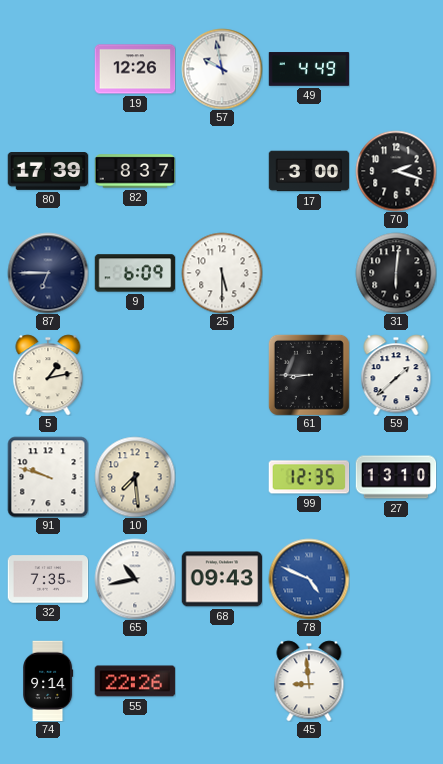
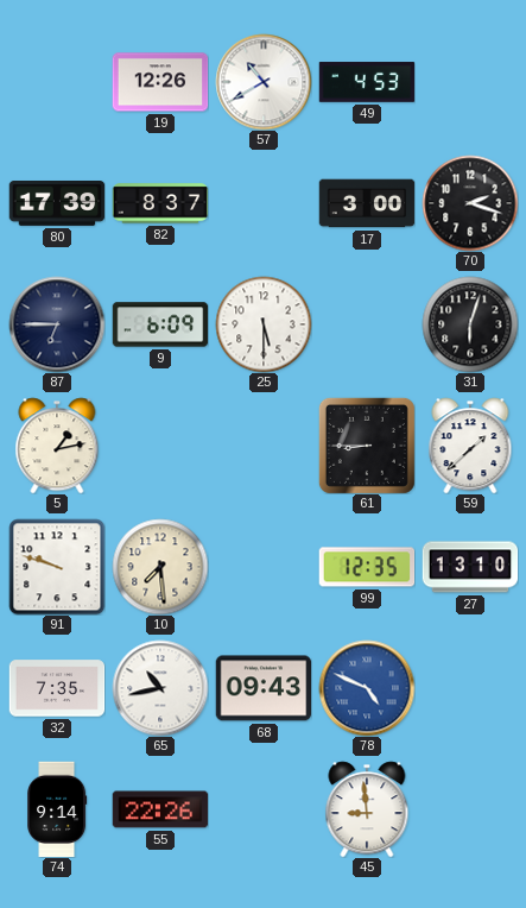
57: 9:58 -> 10:40 (264, 82)
49: 4:49 -> 4:53 (367, 82)
31: 6:01 -> 6:03 (470, 324)
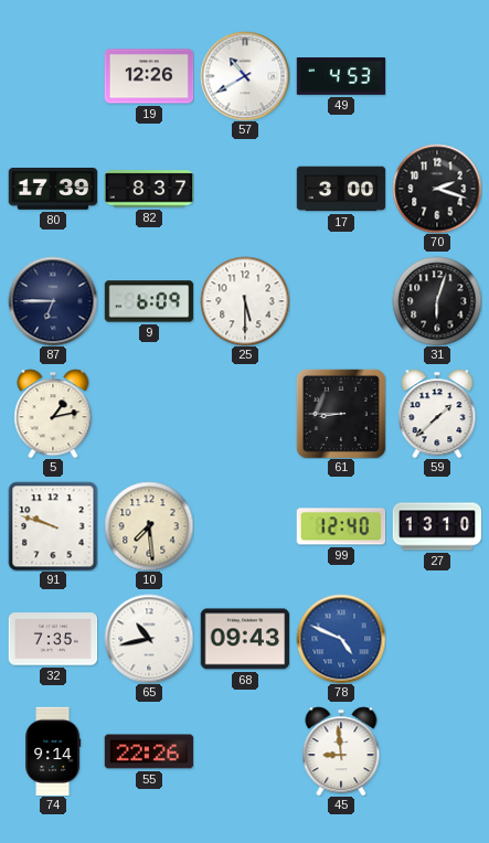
99: 12:35 -> 12:40 (341, 526)
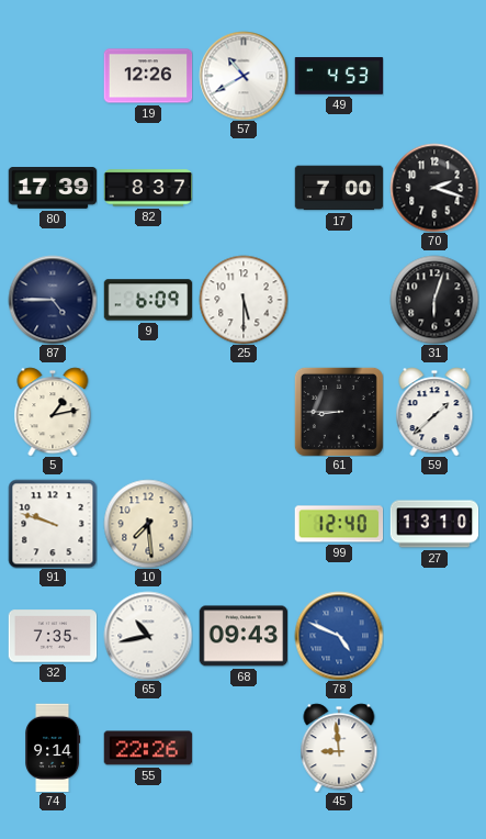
17: 3:00 -> 7:00 (339, 188)
87: 6:45 -> 4:45 (53, 300)
